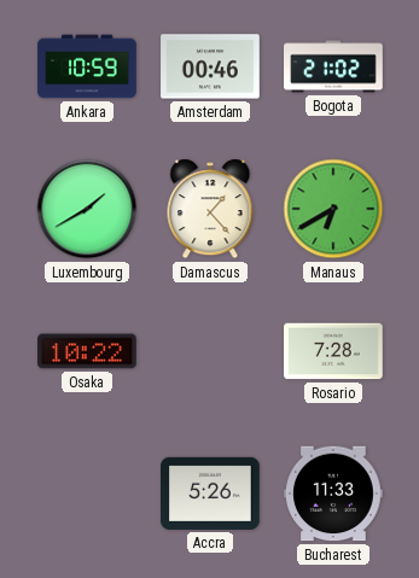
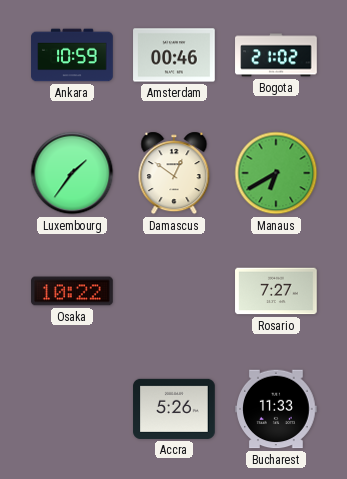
Luxembourg: 1:40 -> 1:36 (72, 173)
Damascus: 1:23 -> 12:51 (174, 173)
Rosario: 7:28 -> 7:27 (276, 291)
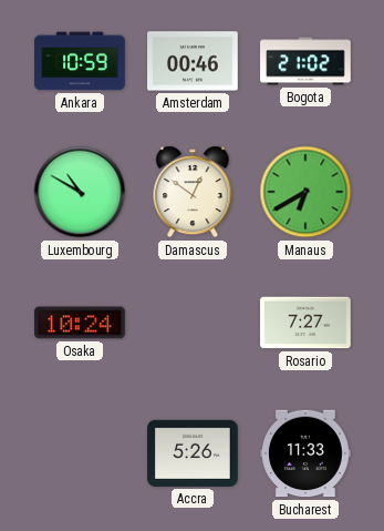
Luxembourg: 1:36 -> 10:50 (80, 192)
Osaka: 10:22 -> 10:24 (80, 323)
